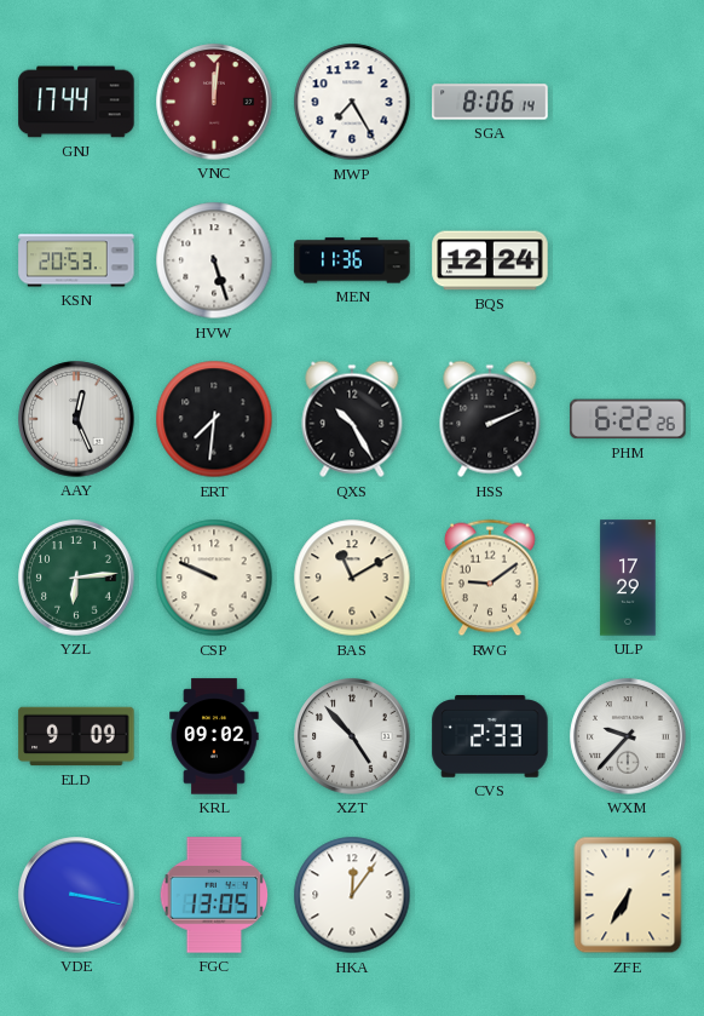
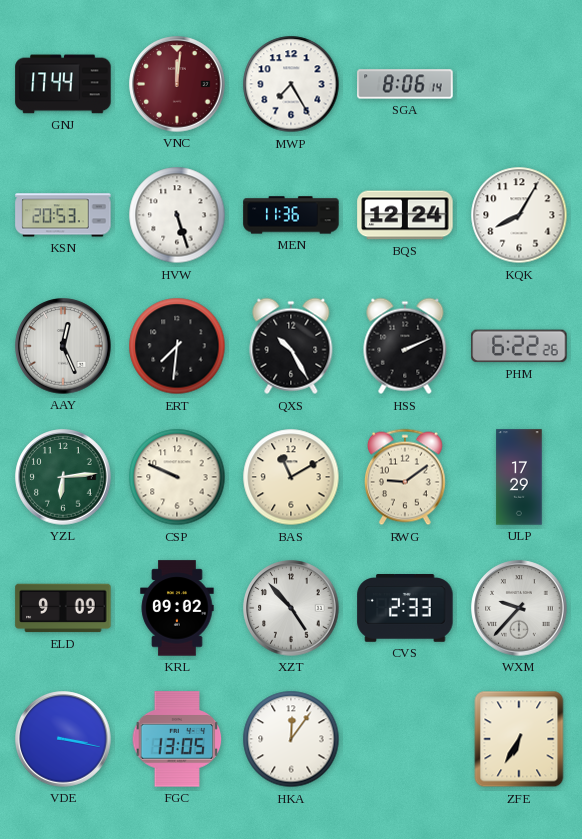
KQK: none -> 8:05 (519, 215)
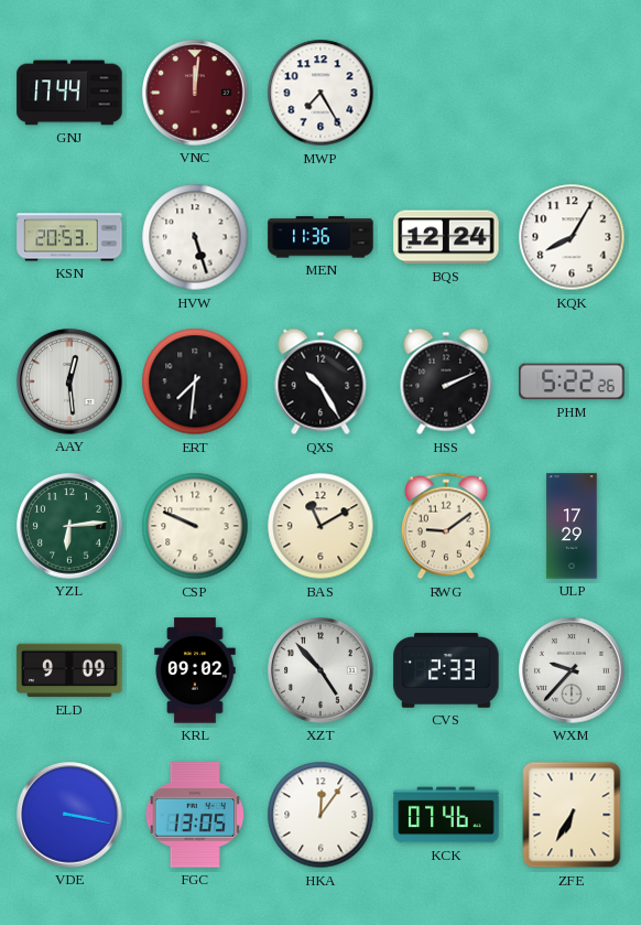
SGA: 8:06 -> none (405, 84)
AAY: 12:26 -> 12:29 (69, 381)
PHM: 6:22 -> 5:22 (572, 381)
KCK: none -> 07:46 (446, 815)
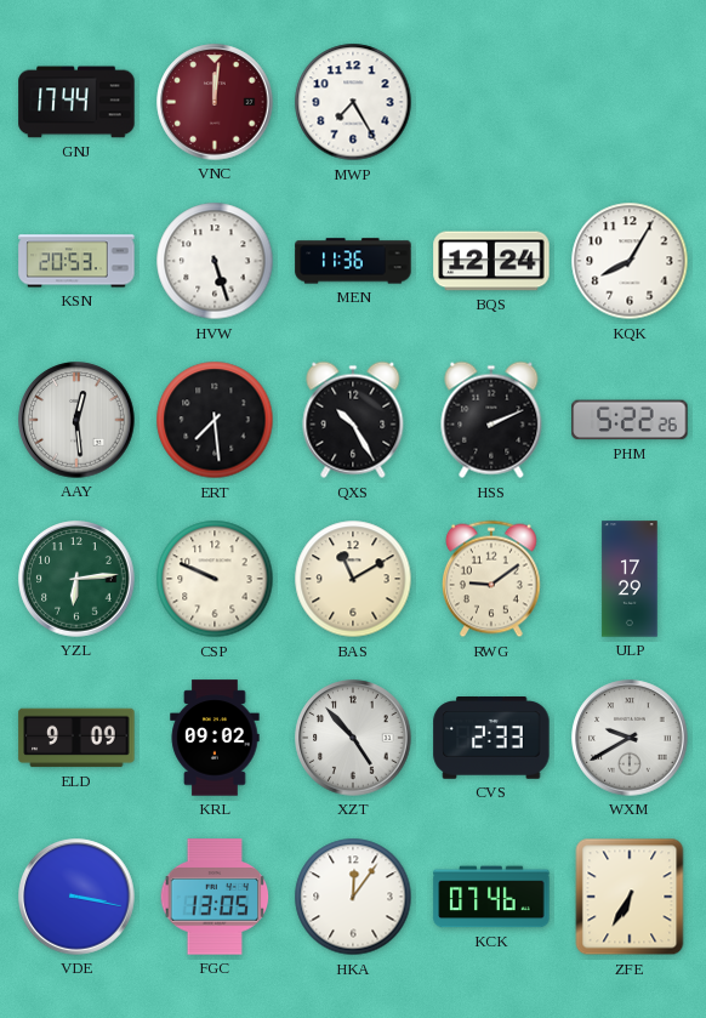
ERT: 7:31 -> 7:29 (215, 420)
WXM: 9:37 -> 9:40 (630, 738)
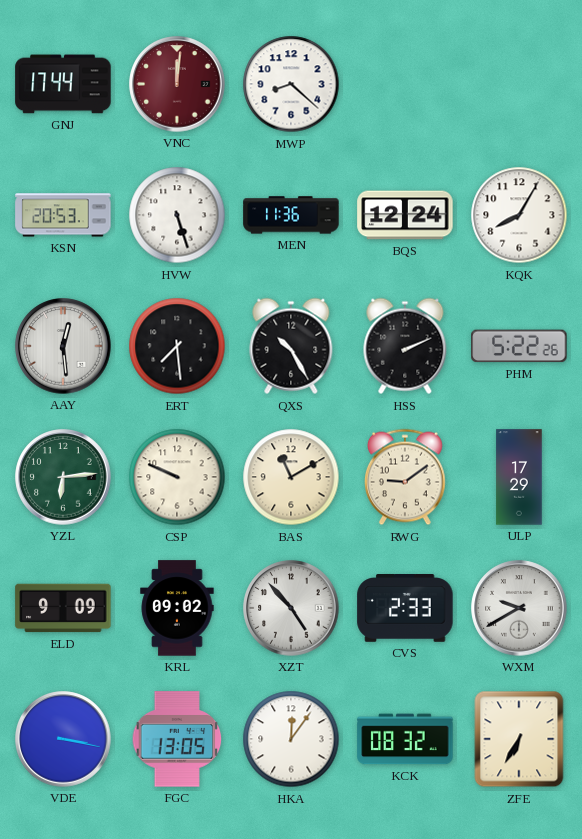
MWP: 7:25 -> 8:22 (291, 84)
KCK: 07:46 -> 08:32 (405, 739)
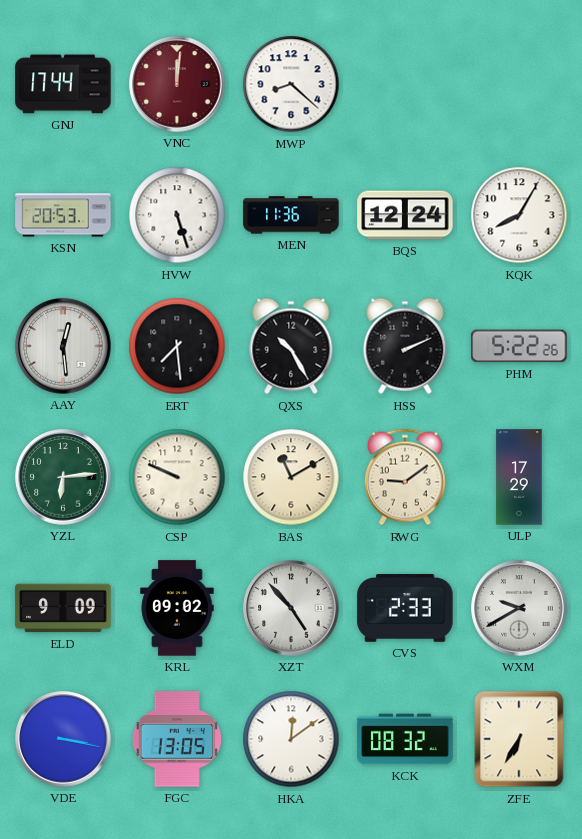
HKA: 12:06 -> 12:09 (291, 739)
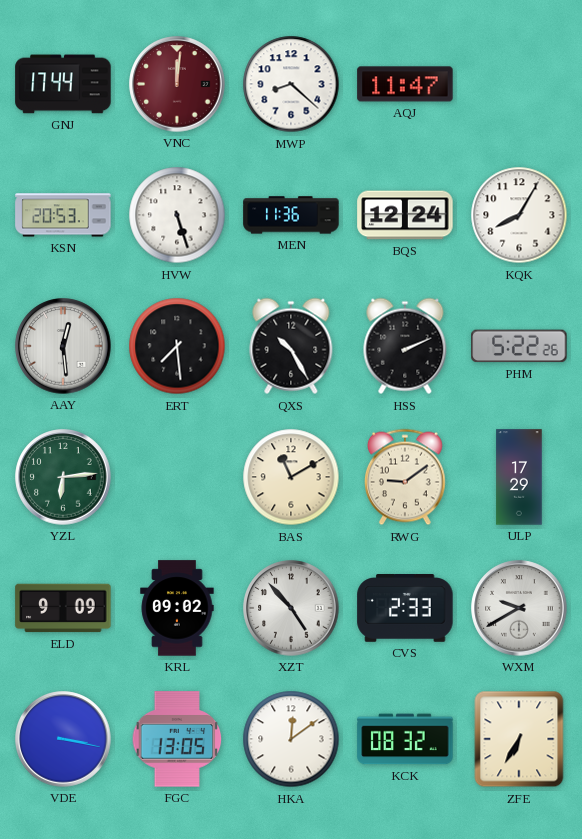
AQJ: none -> 11:47 (405, 84)
CSP: 9:49 -> none (177, 477)
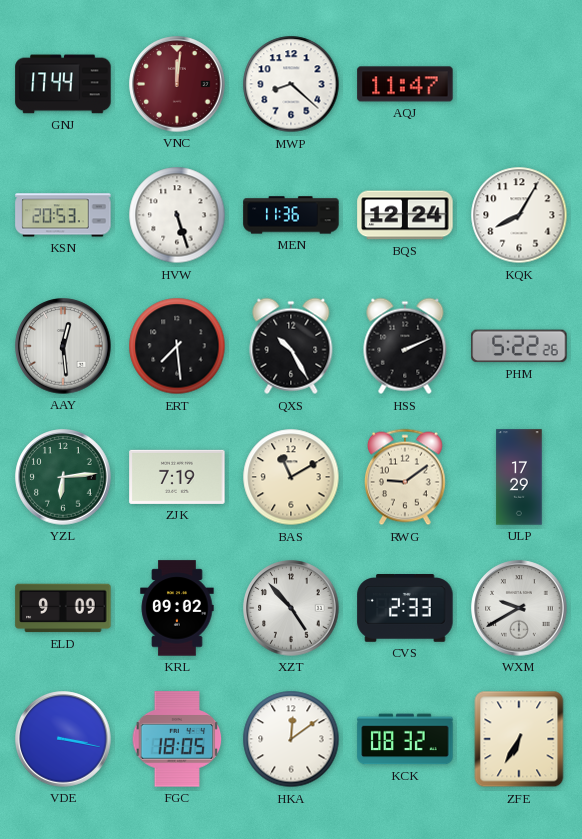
ZJK: none -> 7:19 (177, 477)
FGC: 13:05 -> 18:05 (177, 739)
